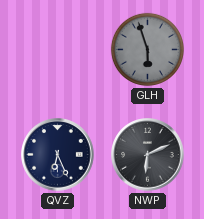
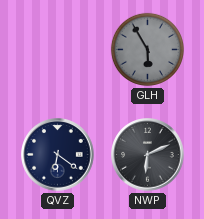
GLH: 5:57 -> 5:55 (147, 49)
QVZ: 6:26 -> 6:21 (58, 155)
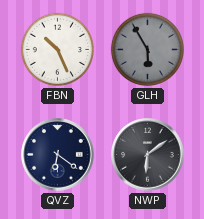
FBN: none -> 10:26 (57, 49)
NWP: 6:11 -> 6:09 (148, 155)
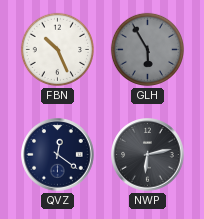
QVZ: 6:21 -> 12:21 (58, 155)
NWP: 6:09 -> 6:13 (148, 155)
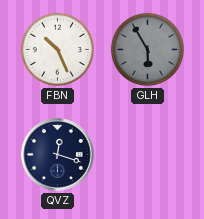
QVZ: 12:21 -> 12:18 (58, 155)
NWP: 6:13 -> none (148, 155)
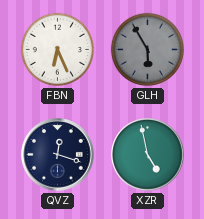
FBN: 10:26 -> 6:26 (57, 49)
XZR: none -> 4:58 (148, 155)
